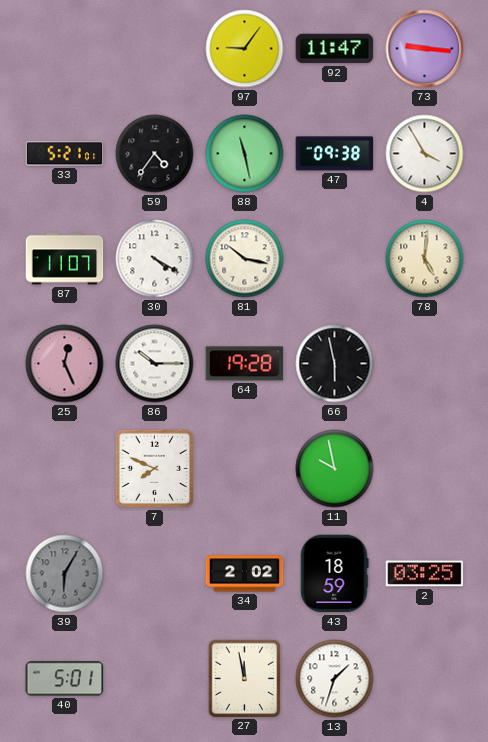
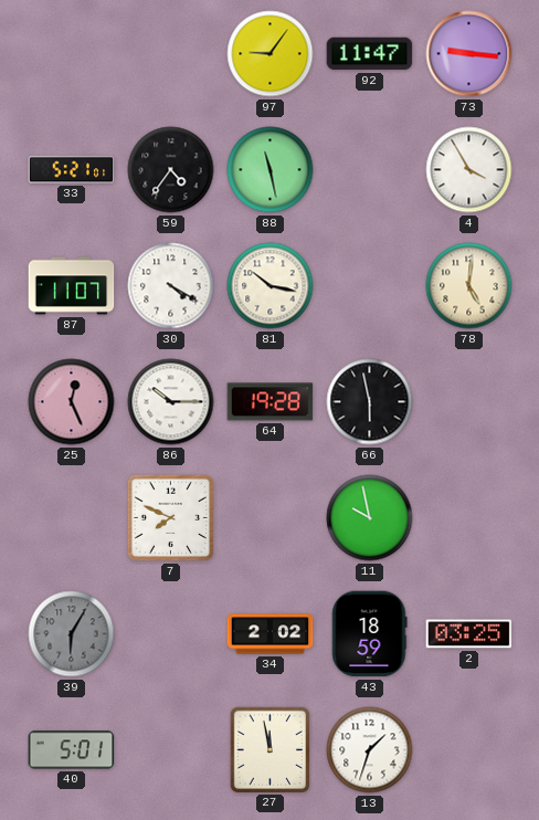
47: 09:38 -> none (335, 154)
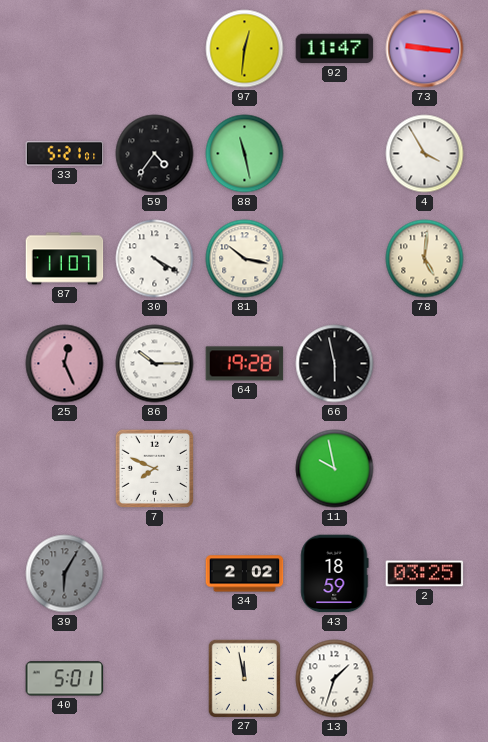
97: 9:06 -> 12:31 (245, 49)
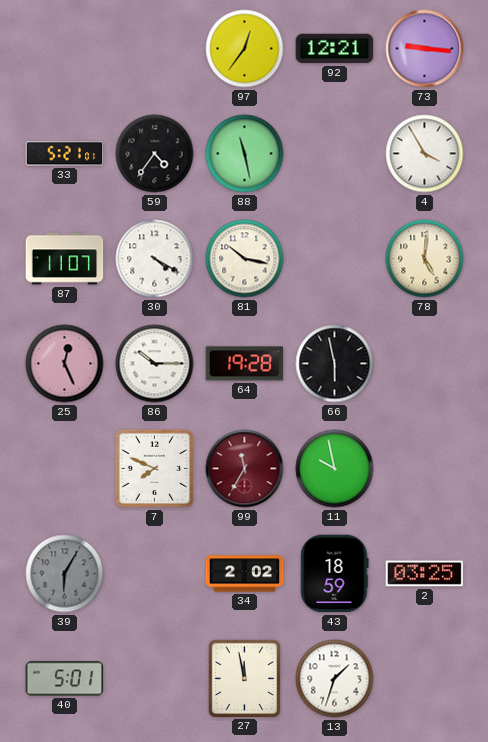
97: 12:31 -> 12:36 (245, 49)
92: 11:47 -> 12:21 (335, 49)
99: none -> 11:35 (245, 469)
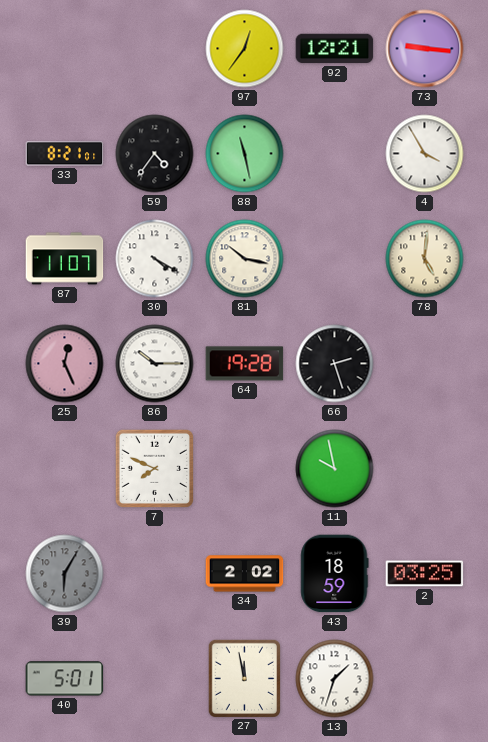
33: 5:21 -> 8:21 (65, 154)
66: 5:58 -> 2:27 (335, 364)
99: 11:35 -> none (245, 469)
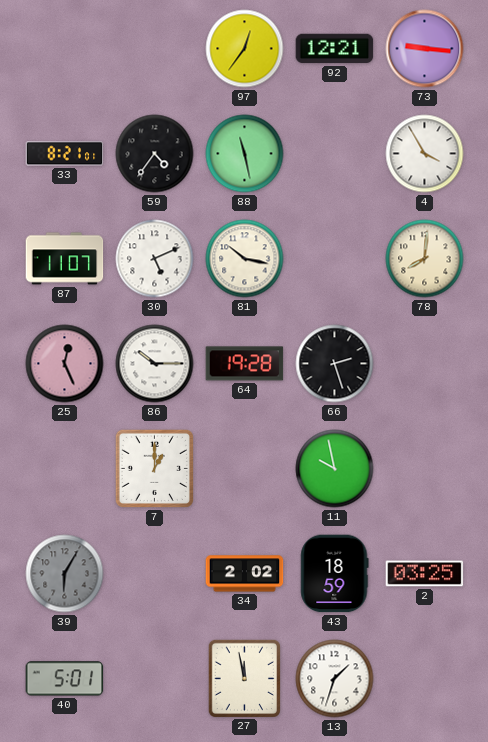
30: 4:20 -> 5:11 (155, 259)
78: 5:01 -> 8:01 (425, 259)
7: 7:49 -> 1:00 (154, 468)
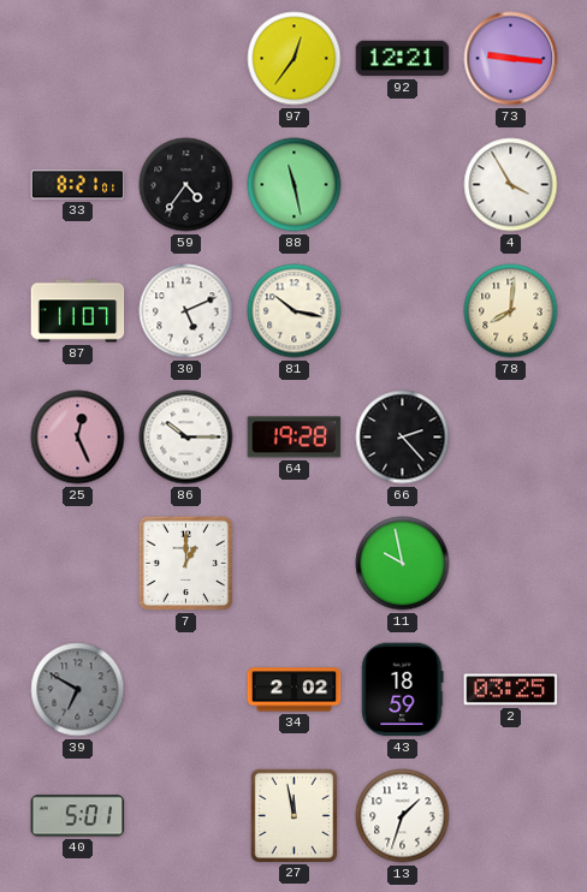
66: 2:27 -> 2:23 (403, 438)
39: 6:05 -> 6:50 (78, 690)
